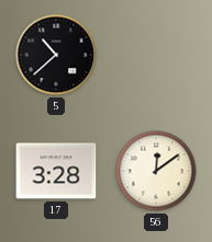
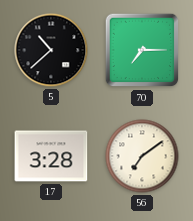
70: none -> 7:15 (142, 50)
56: 12:09 -> 7:09 (142, 156)
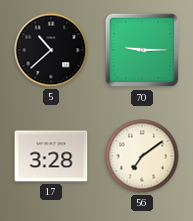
70: 7:15 -> 9:15 (142, 50)
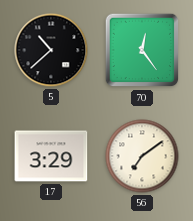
70: 9:15 -> 12:24 (142, 50)
17: 3:28 -> 3:29 (51, 156)
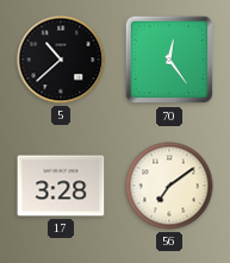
17: 3:29 -> 3:28 (61, 186)
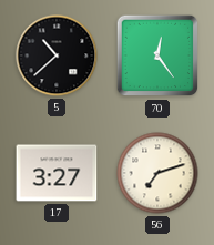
17: 3:28 -> 3:27 (57, 173)
56: 7:09 -> 7:12 (157, 173)
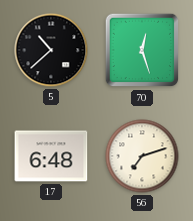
70: 12:24 -> 12:27 (142, 50)
17: 3:27 -> 6:48 (51, 156)
